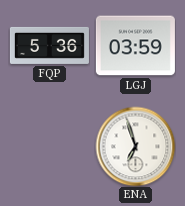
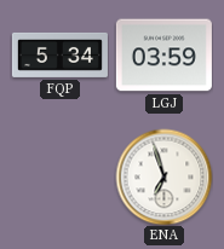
FQP: 5:36 -> 5:34 (59, 54)
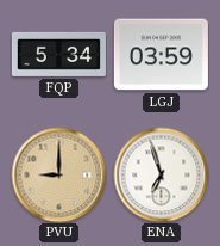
PVU: none -> 9:00 (58, 174)
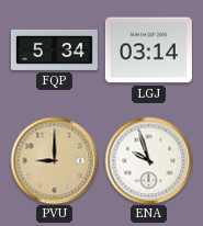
LGJ: 03:59 -> 03:14 (148, 50)
ENA: 6:57 -> 9:57 (148, 160)
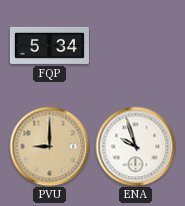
LGJ: 03:14 -> none (148, 50)
